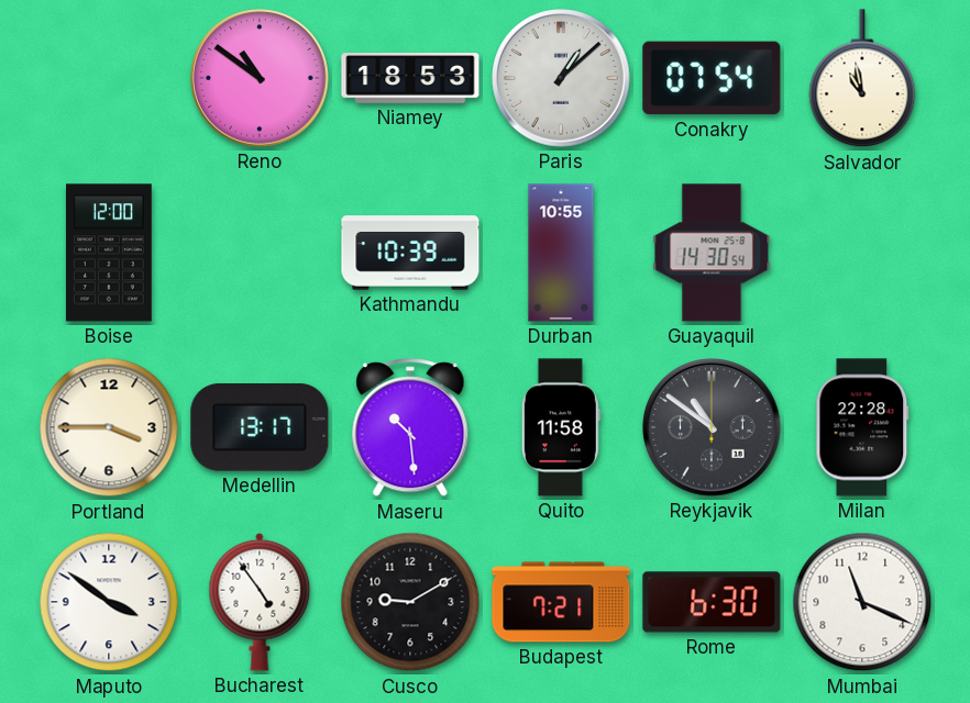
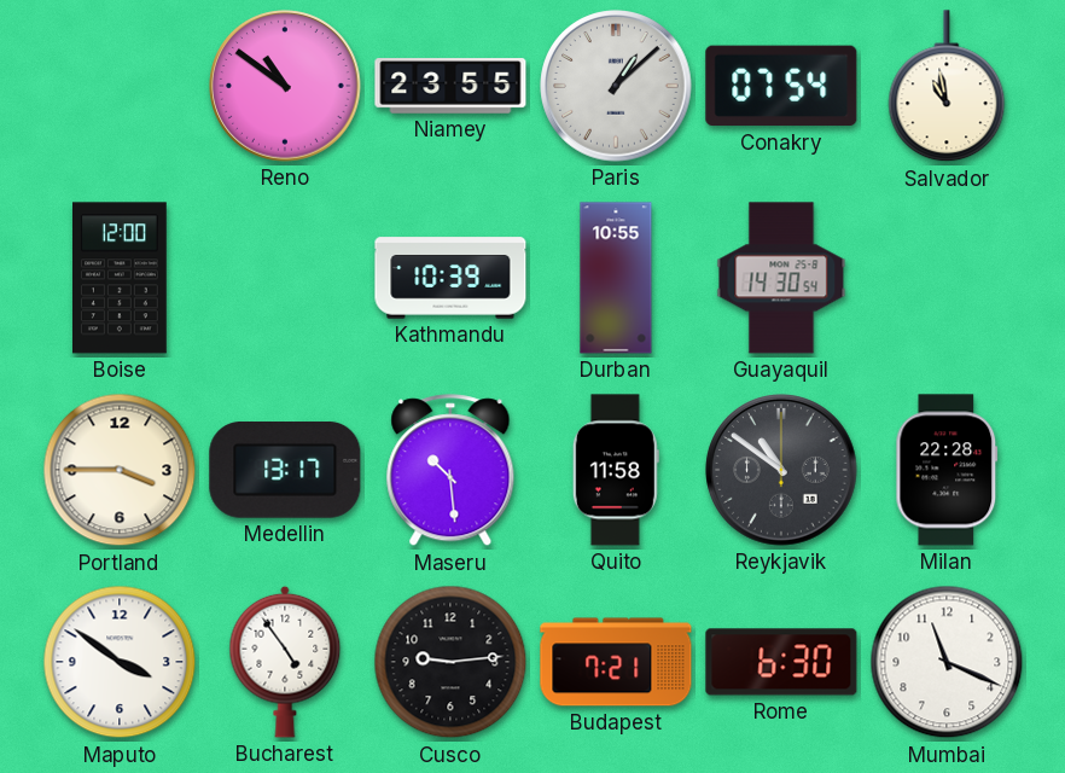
Niamey: 18:53 -> 23:55 (450, 86)
Cusco: 9:10 -> 9:14 (450, 662)
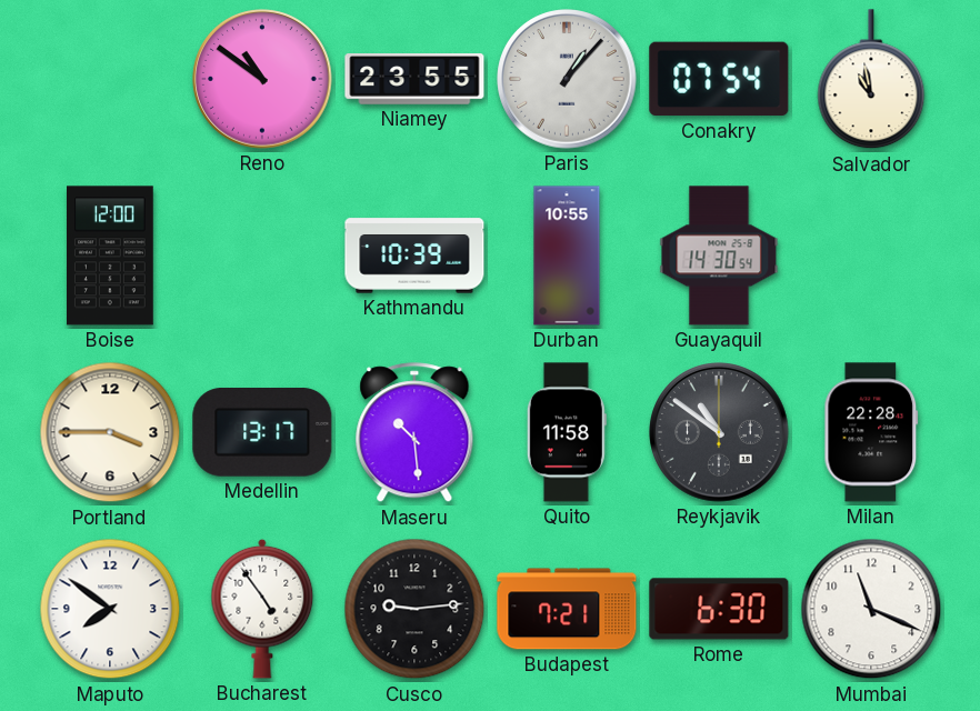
Paris: 1:08 -> 1:07 (567, 79)
Maputo: 3:51 -> 7:51 (110, 609)
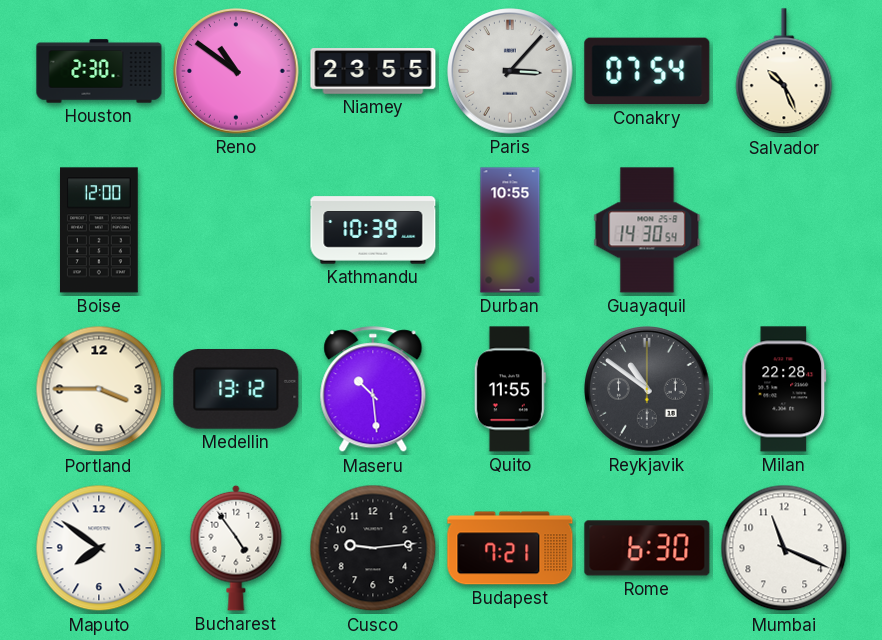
Houston: none -> 2:30 (99, 71)
Paris: 1:07 -> 3:07 (510, 71)
Salvador: 10:58 -> 10:26 (784, 72)
Medellin: 13:17 -> 13:12 (236, 390)
Quito: 11:58 -> 11:55 (510, 389)
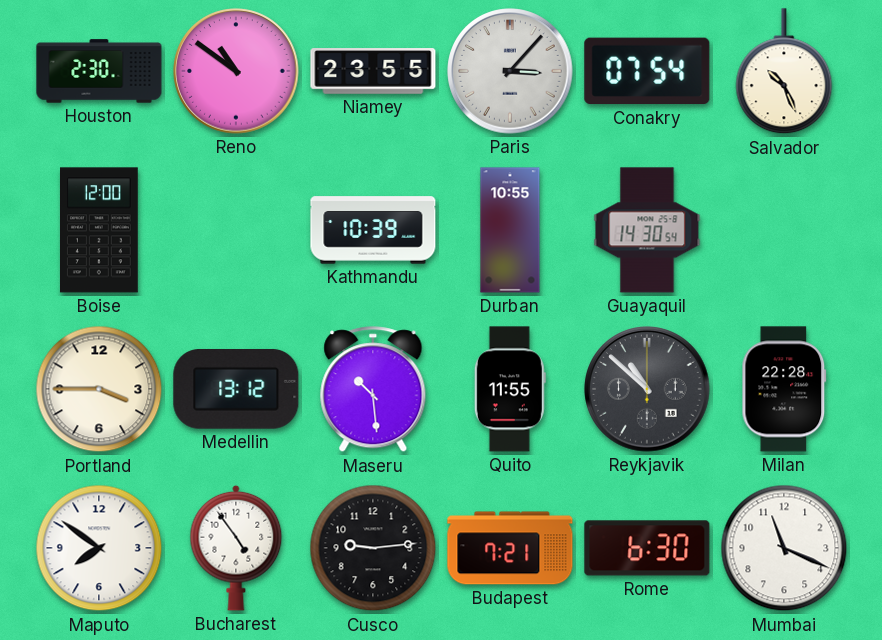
Reykjavik: 10:51 -> 10:52 (647, 389)
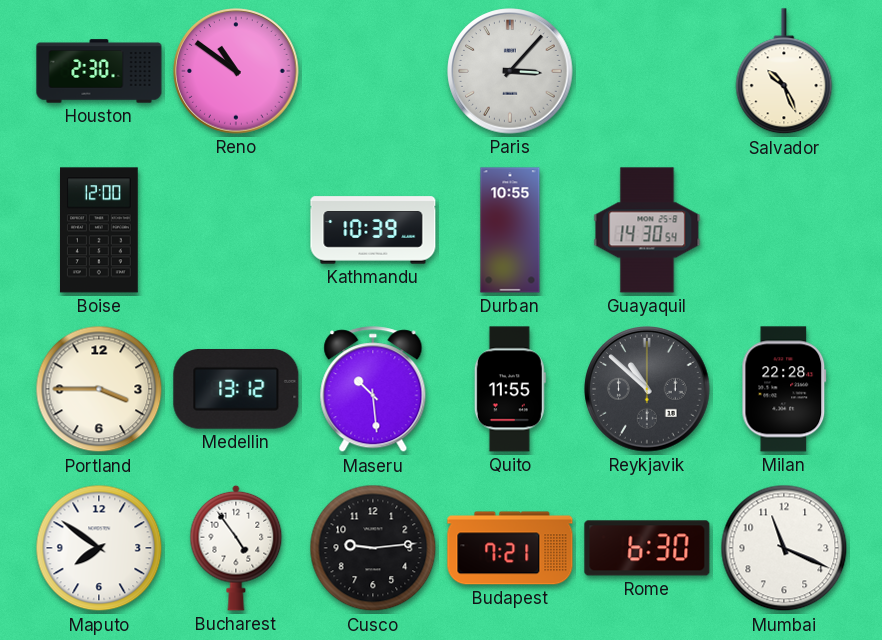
Niamey: 23:55 -> none (373, 71)
Conakry: 07:54 -> none (647, 71)
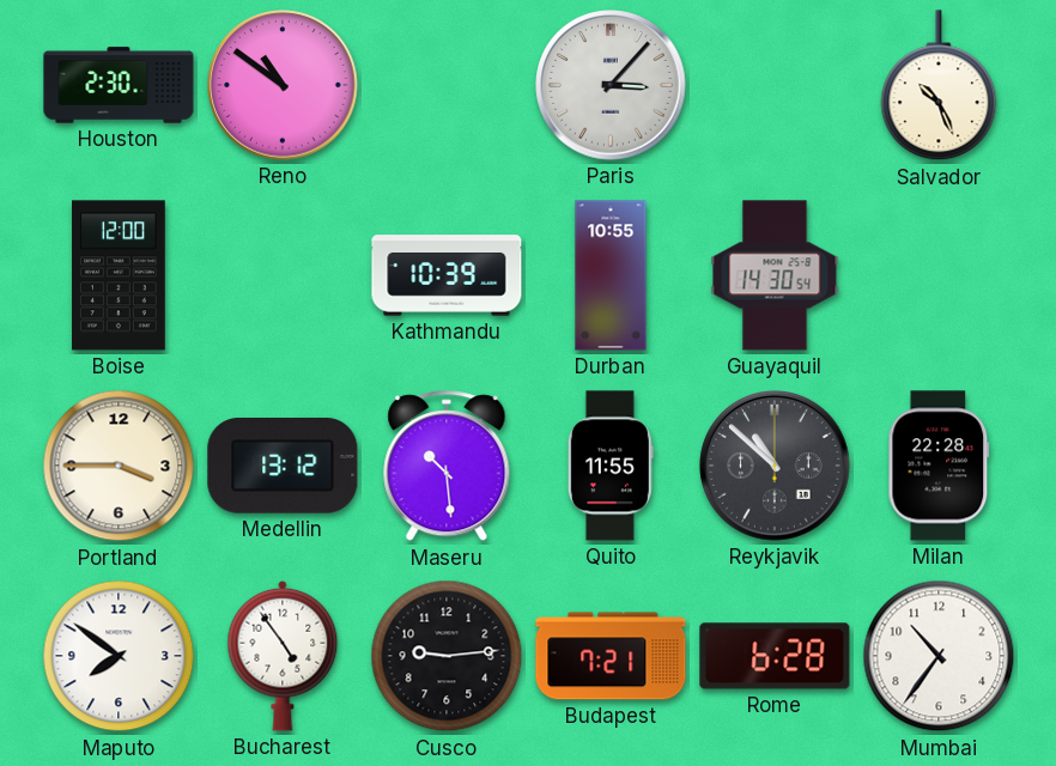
Rome: 6:30 -> 6:28 (775, 656)
Mumbai: 11:19 -> 10:36 (939, 656)
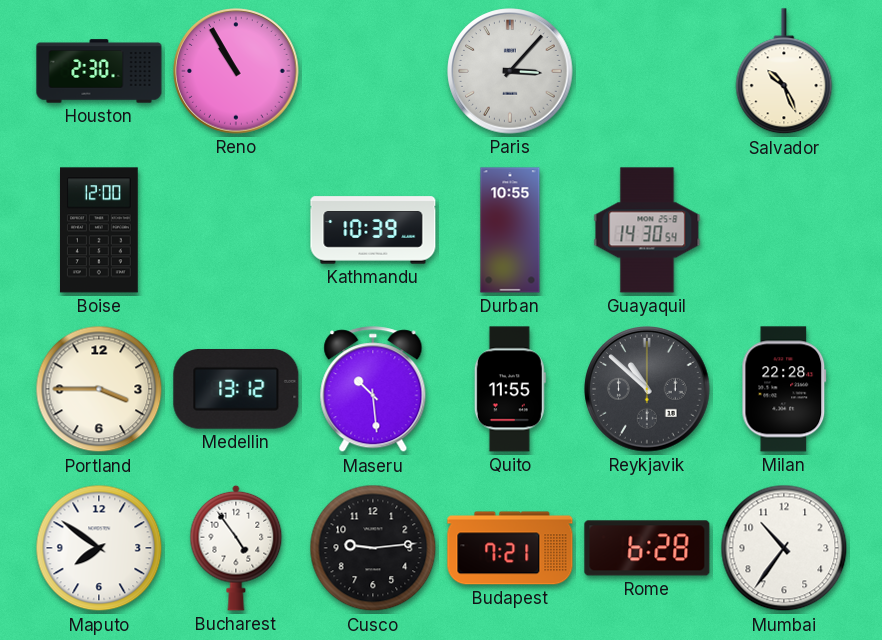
Reno: 10:51 -> 10:55 (236, 71)
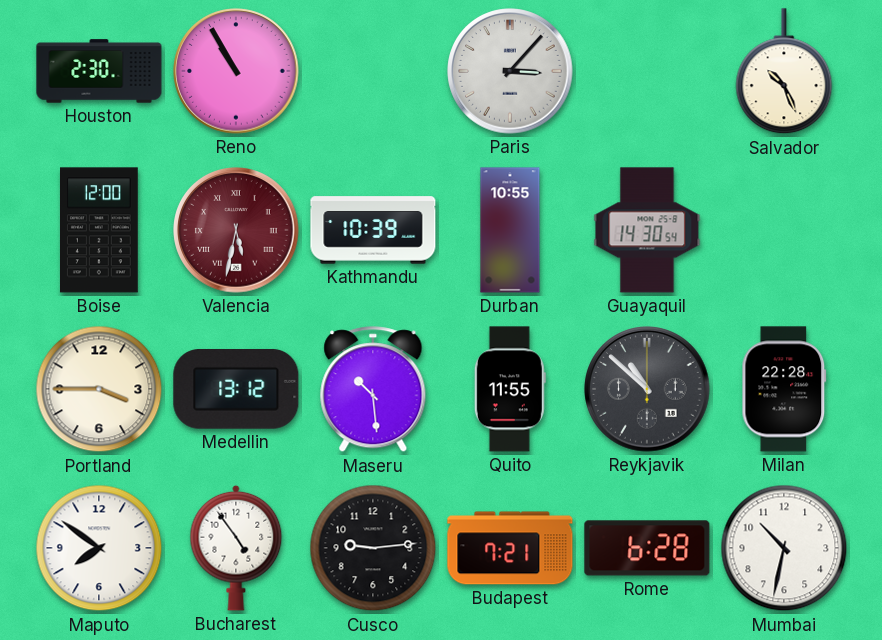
Valencia: none -> 5:32 (236, 230)
Mumbai: 10:36 -> 10:32 (784, 548)
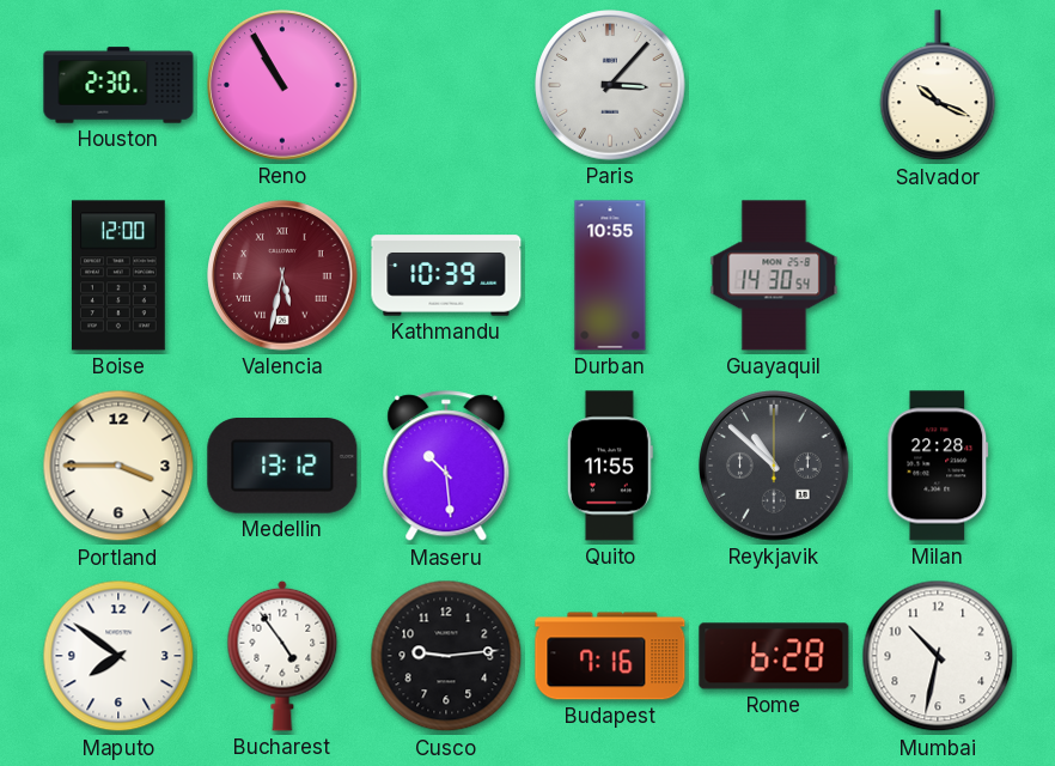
Salvador: 10:26 -> 10:19 (938, 86)
Budapest: 7:21 -> 7:16 (610, 656)
